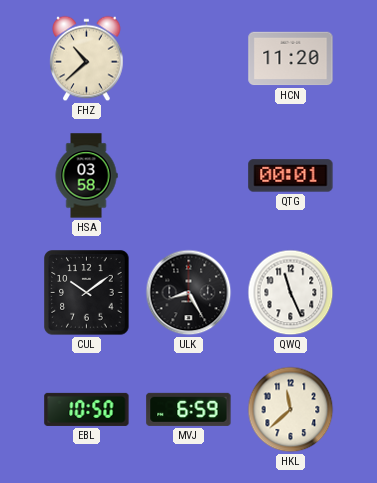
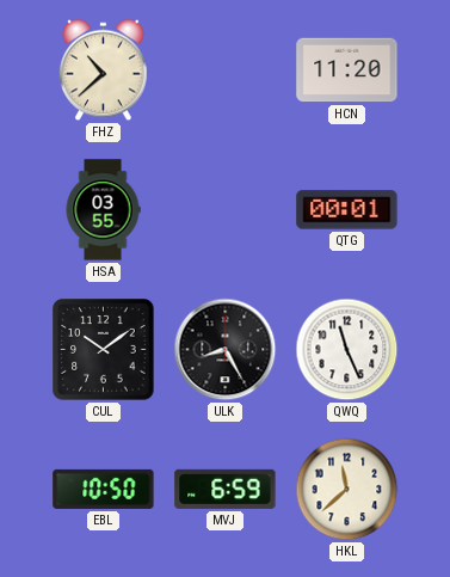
HSA: 03:58 -> 03:55 (103, 210)
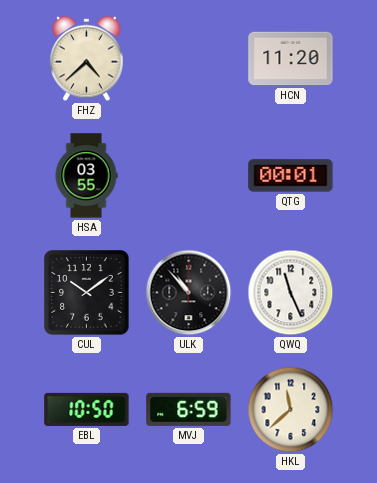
FHZ: 10:38 -> 4:38 (87, 59)
ULK: 8:25 -> 10:53 (189, 293)
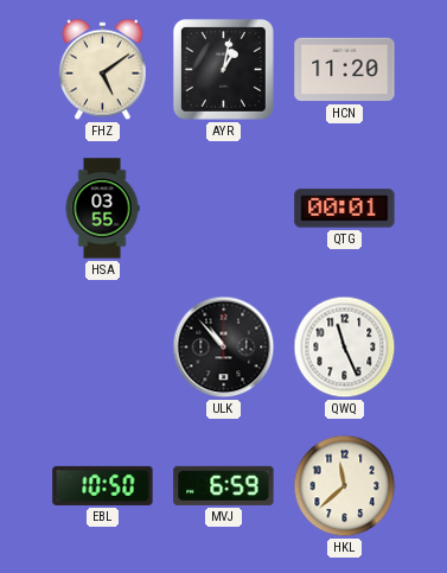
FHZ: 4:38 -> 5:09 (103, 70)
AYR: none -> 1:02 (223, 69)
CUL: 10:09 -> none (87, 293)
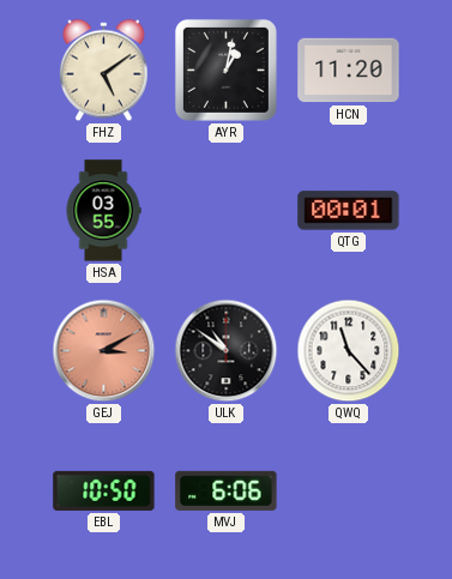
GEJ: none -> 3:10 (104, 351)
ULK: 10:53 -> 10:51 (227, 351)
QWQ: 11:26 -> 11:23 (349, 351)
MVJ: 6:59 -> 6:06 (227, 490)
HKL: 11:38 -> none (345, 486)
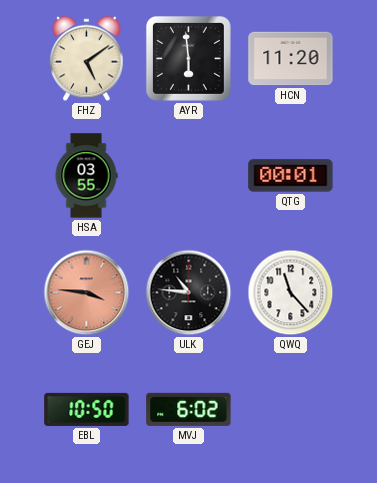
AYR: 1:02 -> 5:59 (188, 58)
GEJ: 3:10 -> 3:46 (87, 293)
ULK: 10:51 -> 10:46 (189, 293)
MVJ: 6:06 -> 6:02 (189, 409)
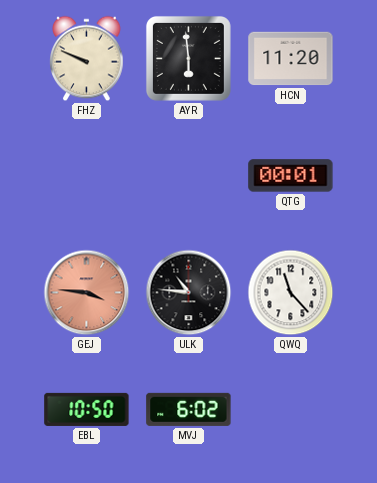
FHZ: 5:09 -> 9:49 (87, 59)
HSA: 03:55 -> none (86, 176)
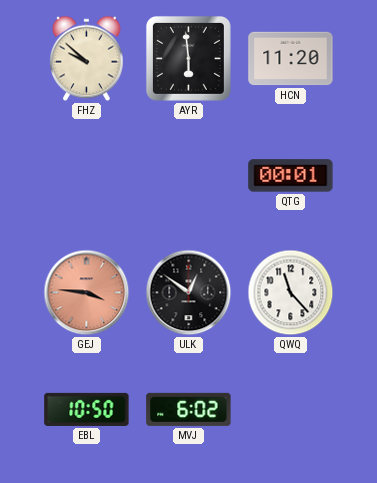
FHZ: 9:49 -> 9:52 (87, 59)
ULK: 10:46 -> 12:51 (189, 293)
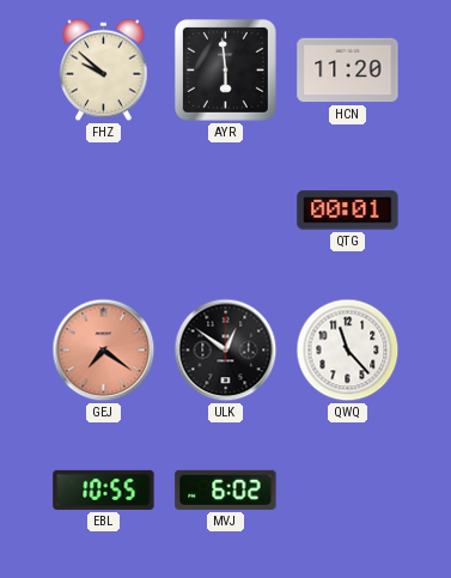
GEJ: 3:46 -> 7:21 (104, 351)
EBL: 10:50 -> 10:55 (104, 489)
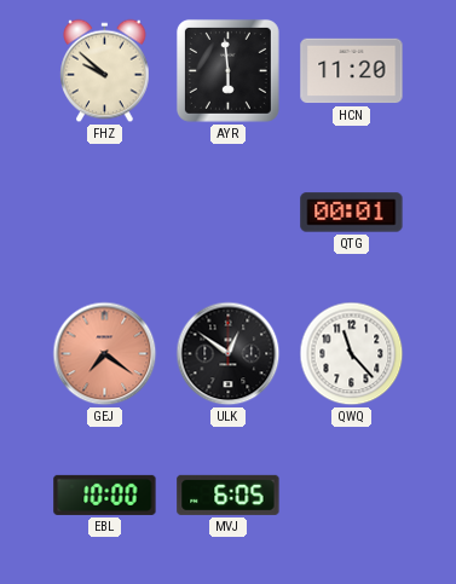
EBL: 10:55 -> 10:00 (105, 495)
MVJ: 6:02 -> 6:05 (229, 495)
